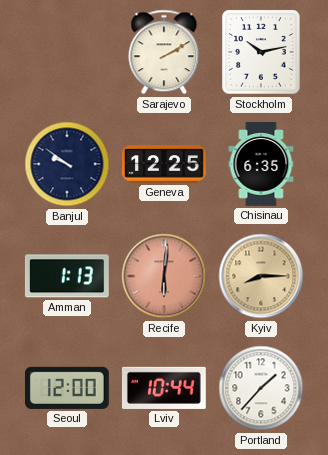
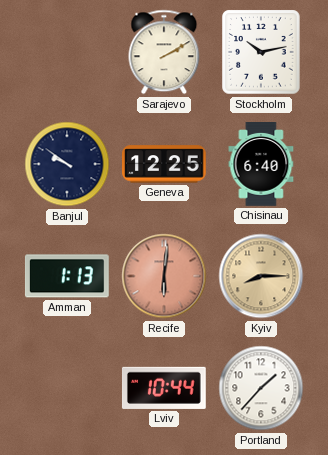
Chisinau: 6:35 -> 6:40 (261, 165)
Seoul: 12:00 -> none (67, 388)
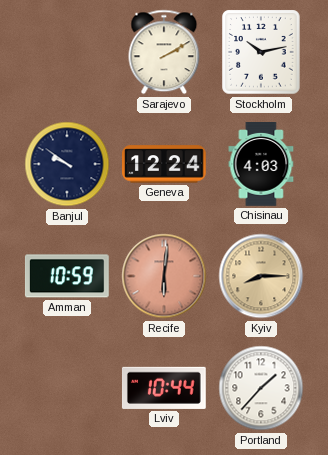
Geneva: 12:25 -> 12:24 (165, 164)
Chisinau: 6:40 -> 4:03 (261, 165)
Amman: 1:13 -> 10:59 (67, 276)
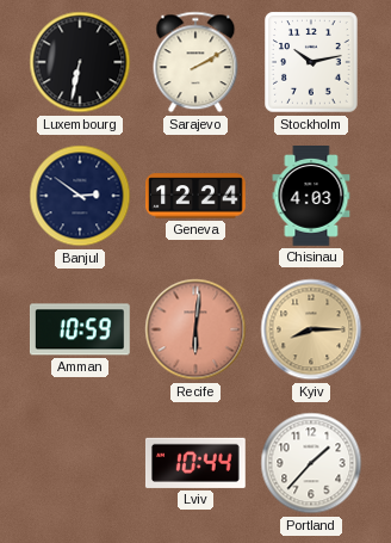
Luxembourg: none -> 6:32 (80, 62)
Banjul: 9:51 -> 2:51 (80, 196)
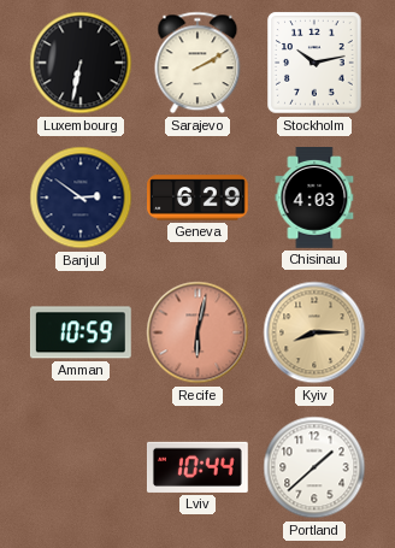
Geneva: 12:24 -> 6:29 (199, 198)
Recife: 6:01 -> 6:02 (197, 332)
Portland: 1:37 -> 1:38 (314, 467)
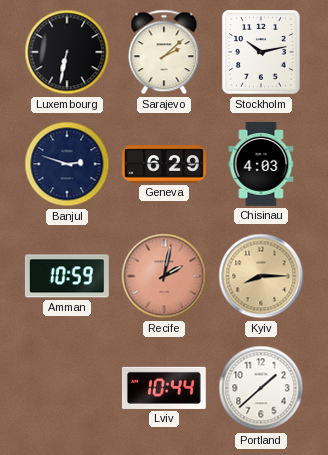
Sarajevo: 2:10 -> 2:08 (164, 52)
Banjul: 2:51 -> 2:48 (67, 164)
Recife: 6:02 -> 2:02 (164, 276)
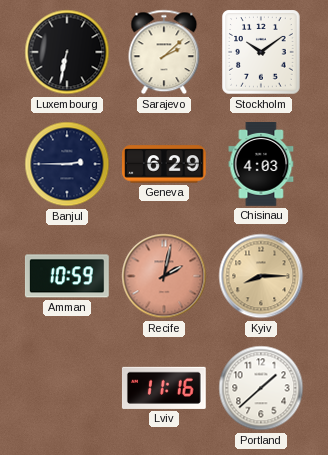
Stockholm: 10:13 -> 10:09 (261, 52)
Banjul: 2:48 -> 2:45 (67, 164)
Lviv: 10:44 -> 11:16 (164, 388)
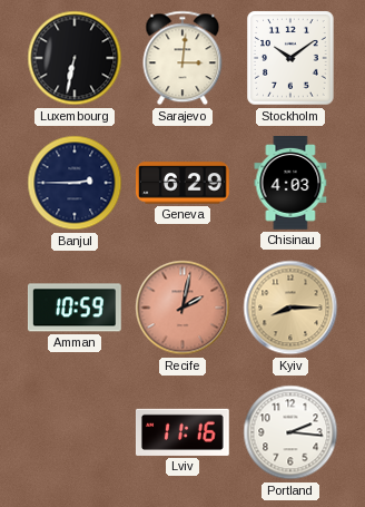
Sarajevo: 2:08 -> 3:01 (182, 58)
Portland: 1:38 -> 2:16 (290, 432)
